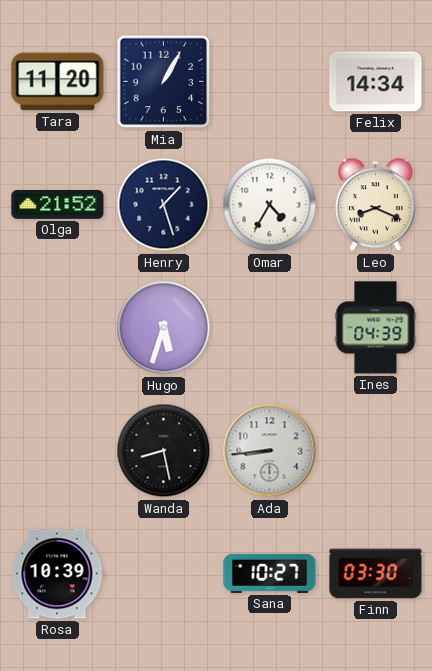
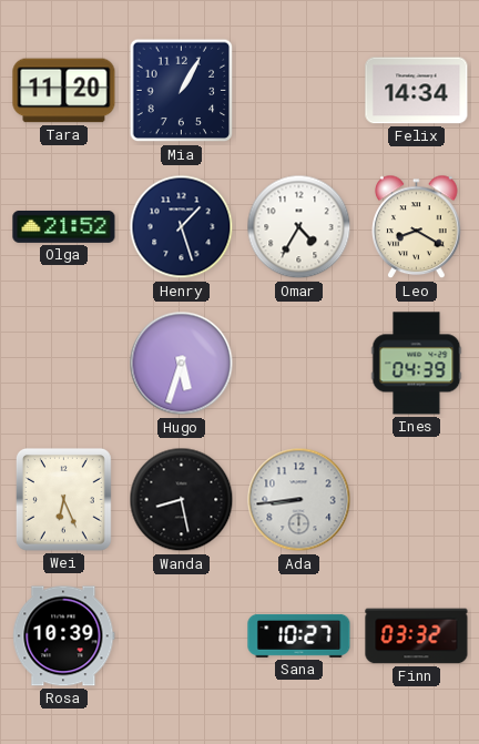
Leo: 8:19 -> 8:20 (417, 227)
Wei: none -> 6:26 (63, 499)
Finn: 03:30 -> 03:32 (417, 636)
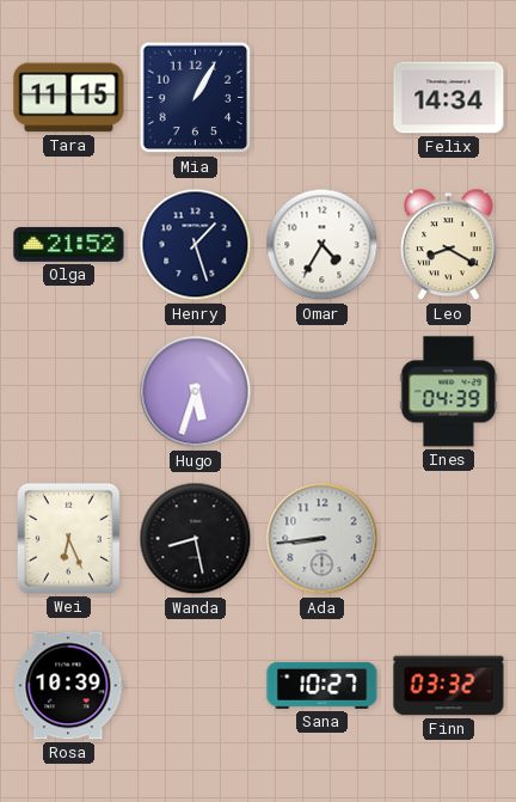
Tara: 11:20 -> 11:15 (69, 98)
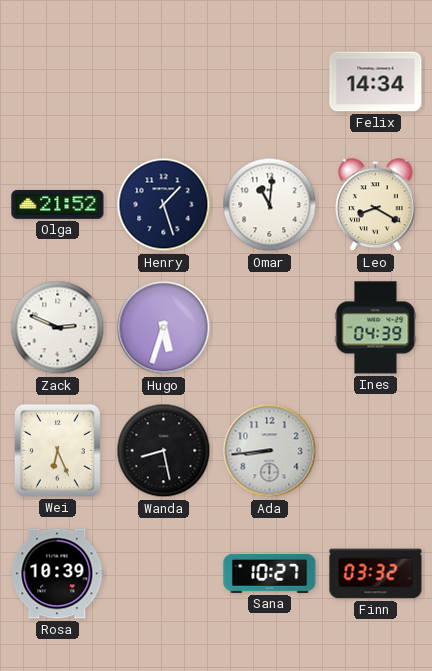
Tara: 11:15 -> none (69, 98)
Mia: 1:05 -> none (196, 98)
Omar: 4:35 -> 11:01 (270, 205)
Zack: none -> 2:49 (58, 328)
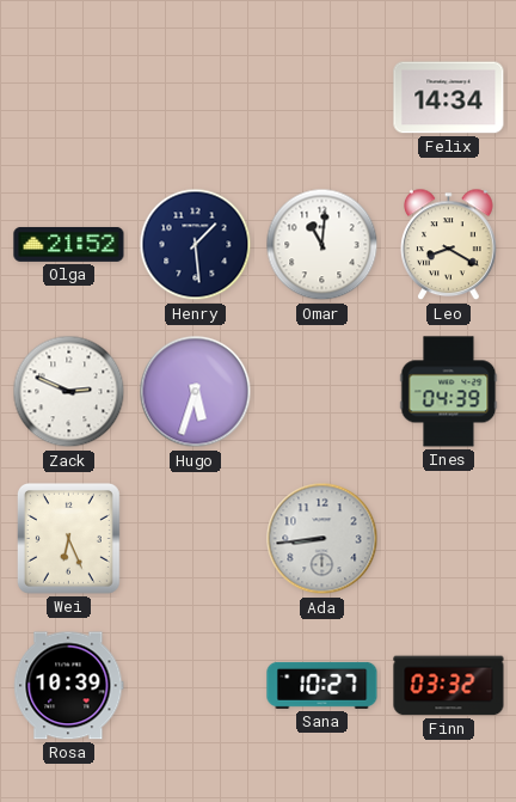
Henry: 1:27 -> 1:29 (196, 245)
Wanda: 8:28 -> none (164, 451)
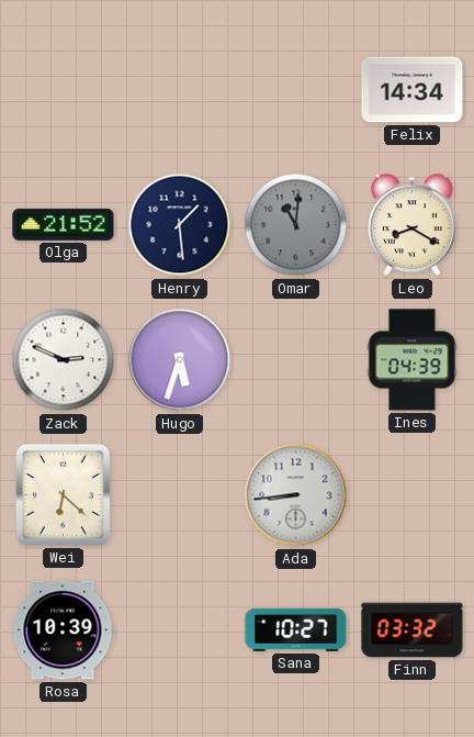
Omar dial: white -> grey (296, 225)
Wei: 6:26 -> 6:22 (63, 494)
